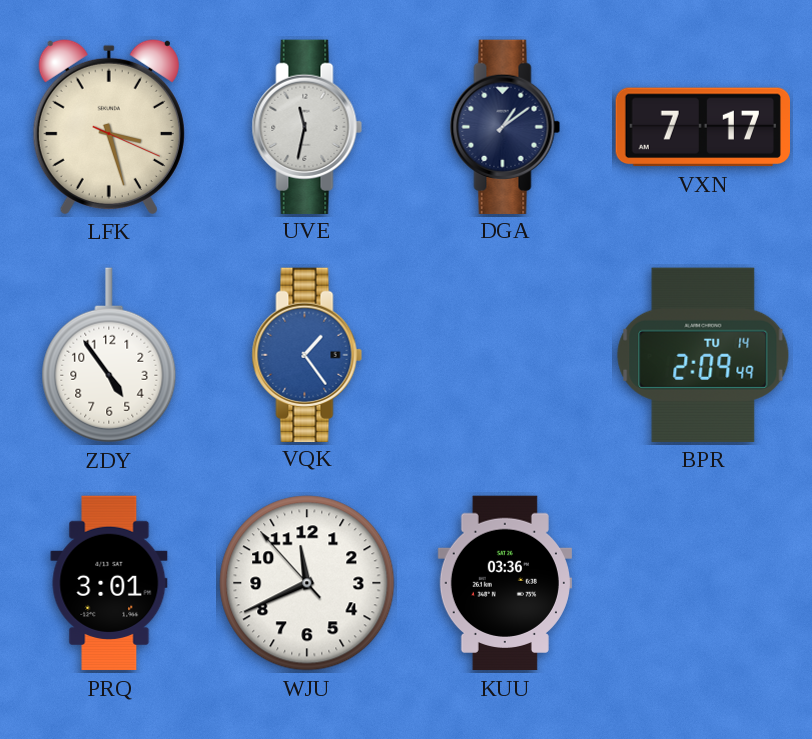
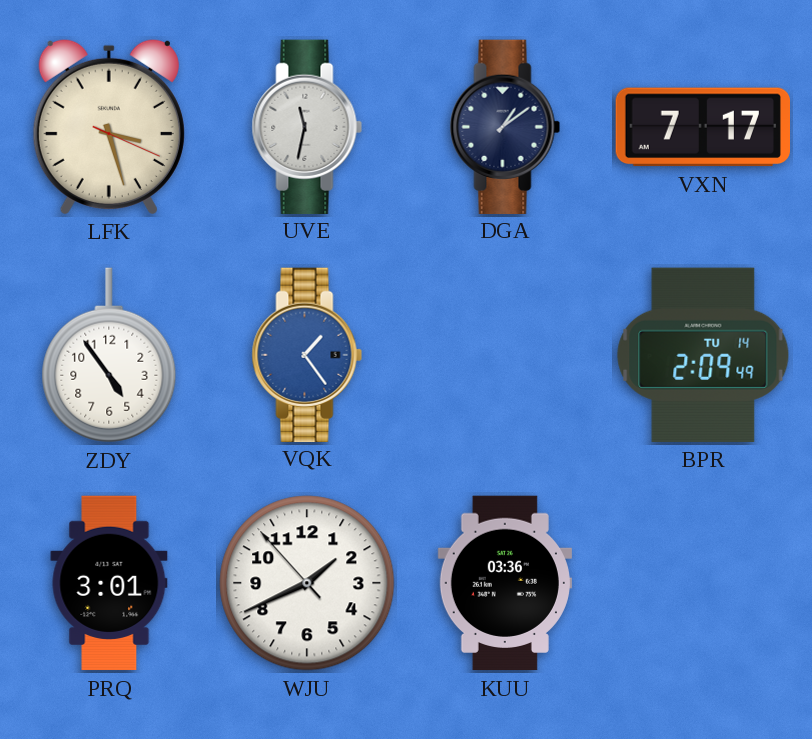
WJU: 11:40 -> 1:40 (307, 583)
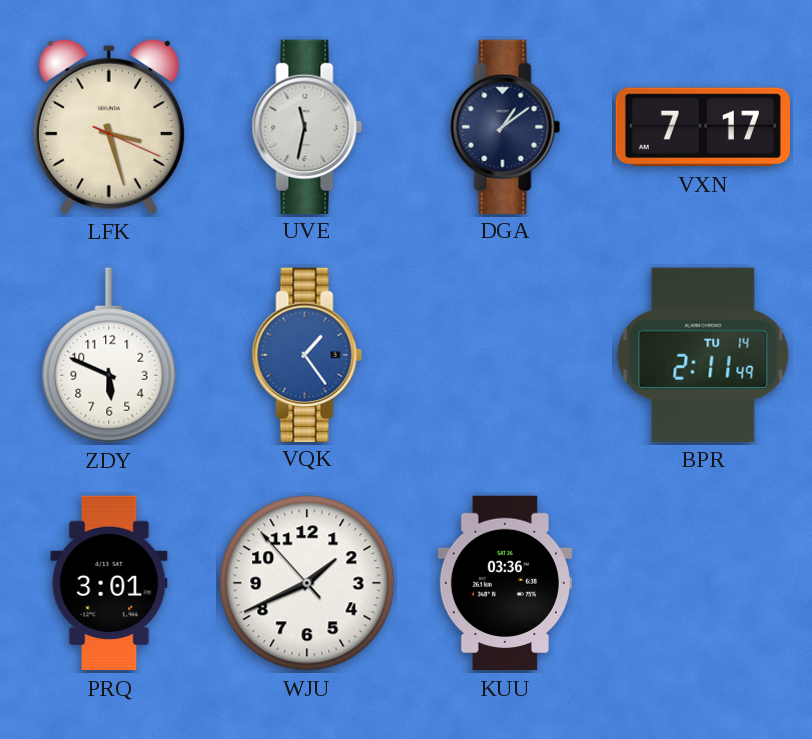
ZDY: 4:54 -> 5:49 (109, 355)
BPR: 2:09 -> 2:11 (703, 355)
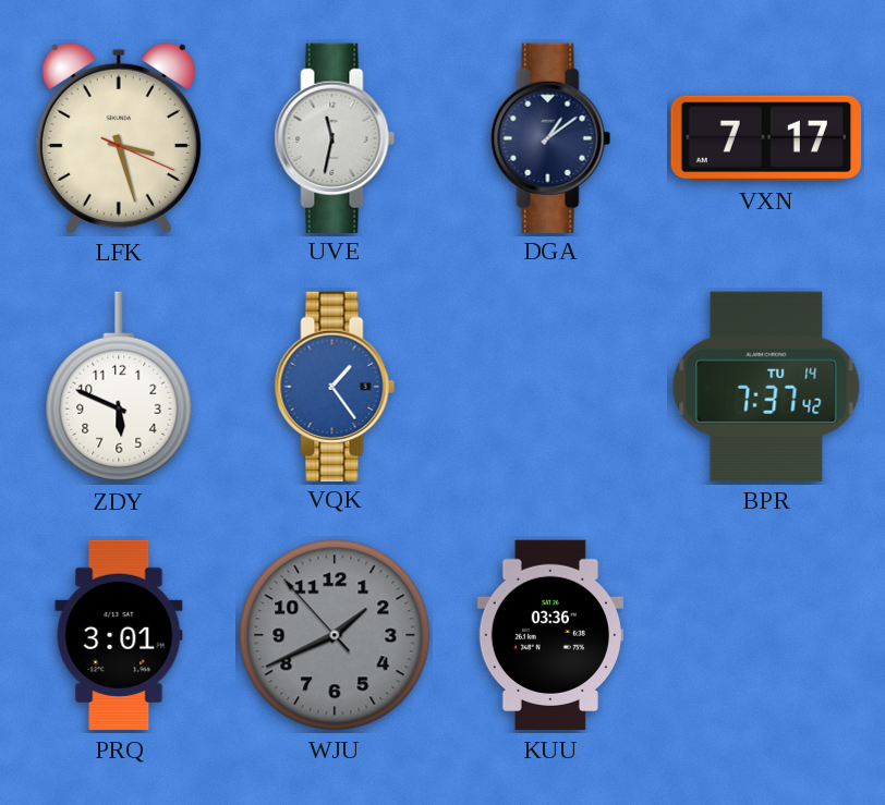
BPR: 2:11 -> 7:37 (766, 387)
WJU dial: white -> grey (335, 635)
